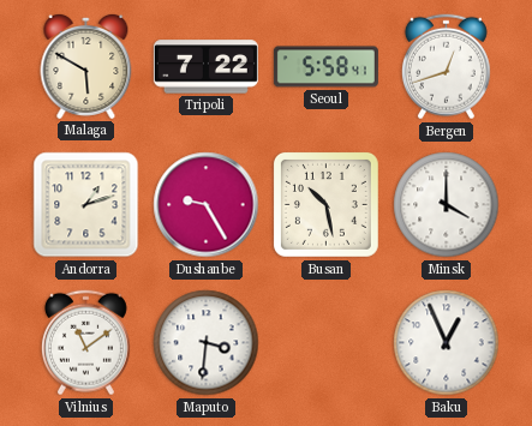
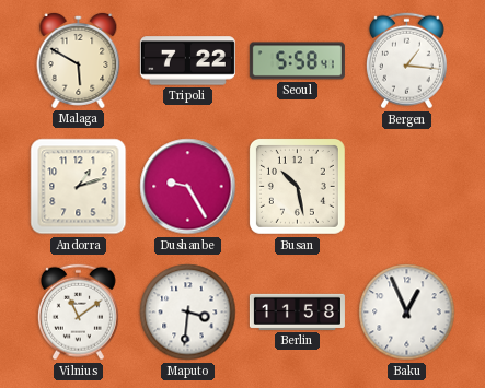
Bergen: 12:42 -> 1:16 (406, 61)
Minsk: 4:00 -> none (447, 205)
Berlin: none -> 11:58 (297, 311)
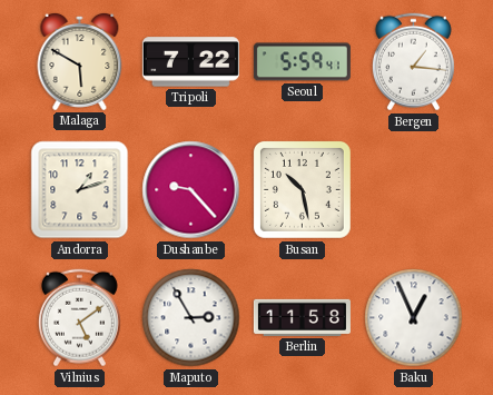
Seoul: 5:58 -> 5:59 (302, 62)
Dushanbe: 9:25 -> 9:23 (191, 190)
Vilnius: 11:09 -> 5:09 (79, 318)
Maputo: 3:31 -> 2:55 (191, 318)
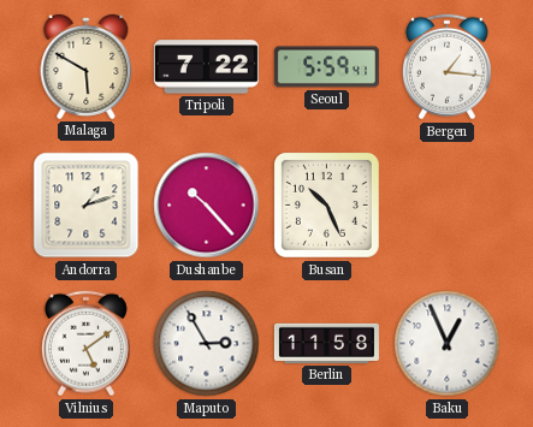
Dushanbe: 9:23 -> 10:23 (207, 206)
Busan: 10:28 -> 10:26 (326, 204)
